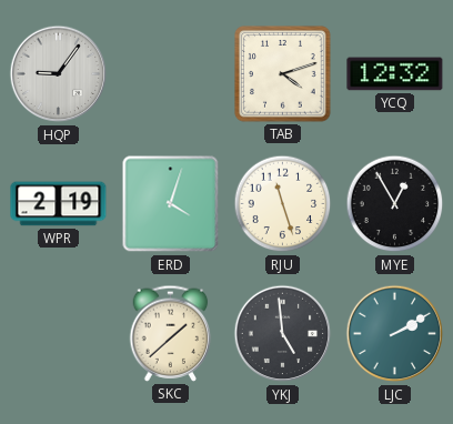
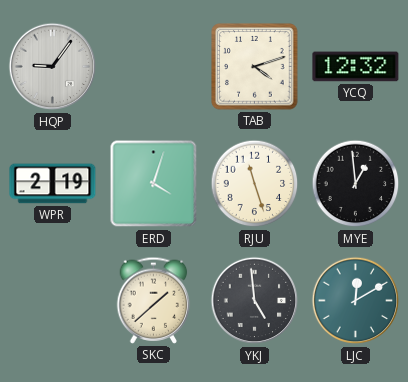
MYE: 12:55 -> 12:59 (356, 184)
LJC: 2:10 -> 12:10 (356, 301)
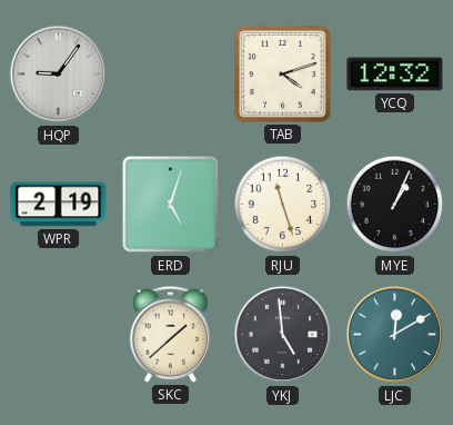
ERD: 4:03 -> 5:03 (171, 205)
MYE: 12:59 -> 1:04 (395, 205)
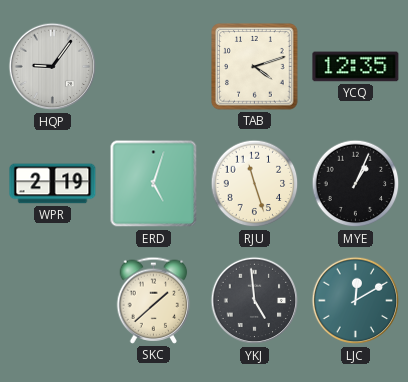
YCQ: 12:32 -> 12:35 (356, 67)
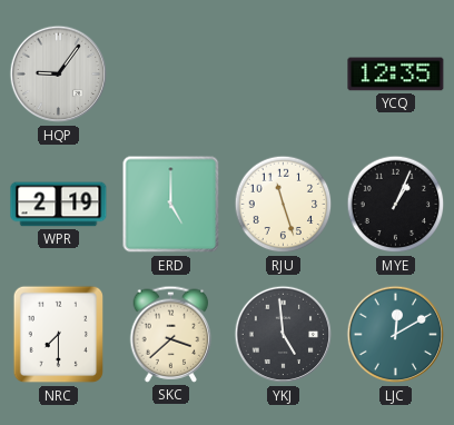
TAB: 4:12 -> none (255, 67)
ERD: 5:03 -> 5:00 (171, 205)
NRC: none -> 7:30 (59, 335)
SKC: 1:38 -> 3:38 (171, 334)
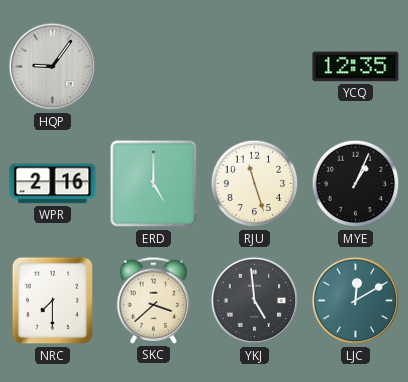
WPR: 2:19 -> 2:16 (53, 184)
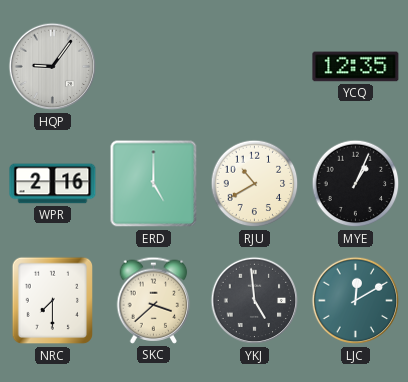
RJU: 11:27 -> 10:40 (255, 184)
